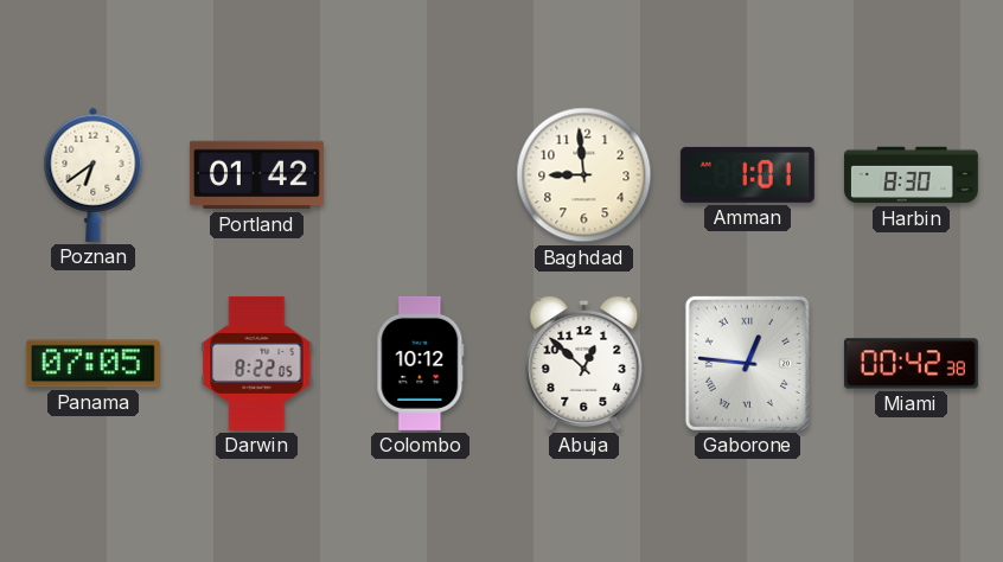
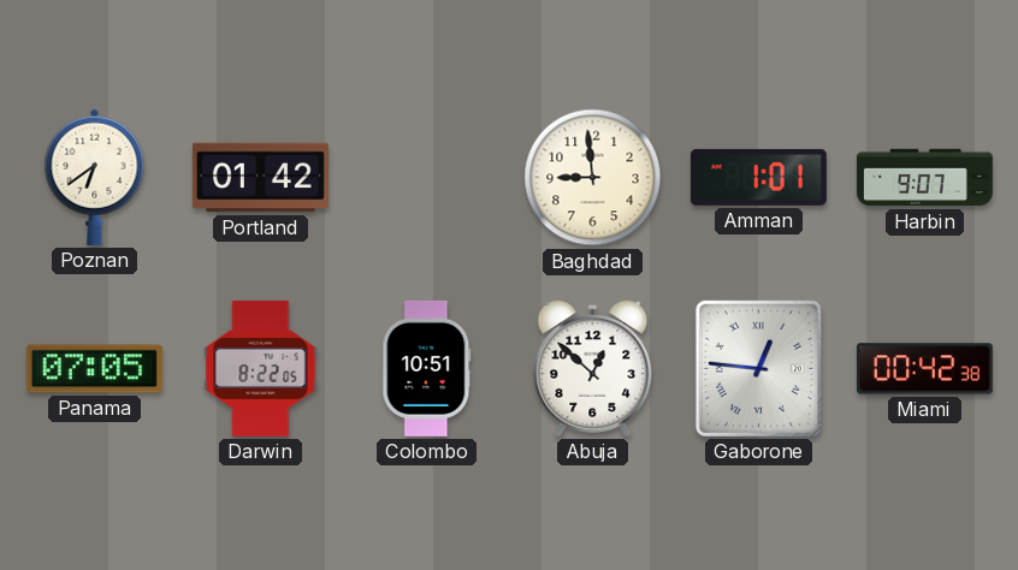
Harbin: 8:30 -> 9:07 (924, 178)
Colombo: 10:12 -> 10:51 (427, 368)
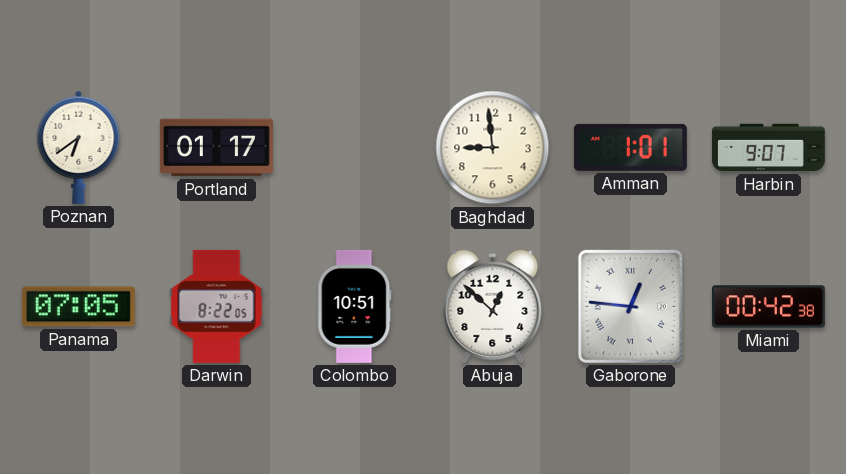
Portland: 01:42 -> 01:17 (216, 148)
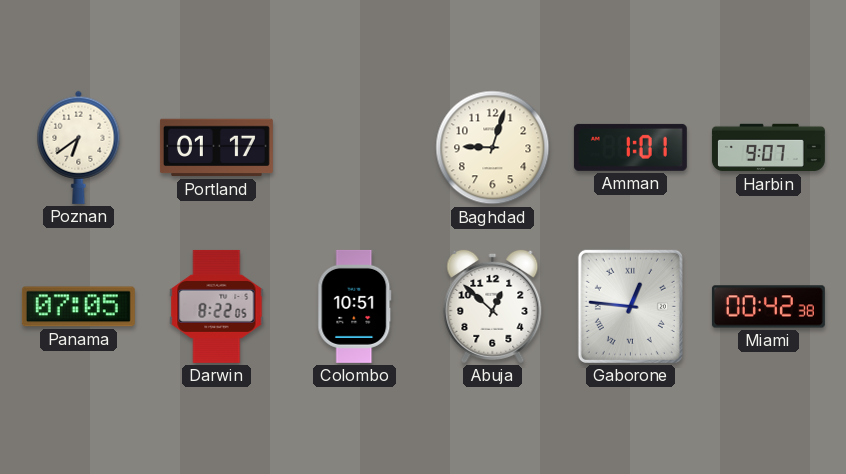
Baghdad: 8:59 -> 9:03 (493, 148)
